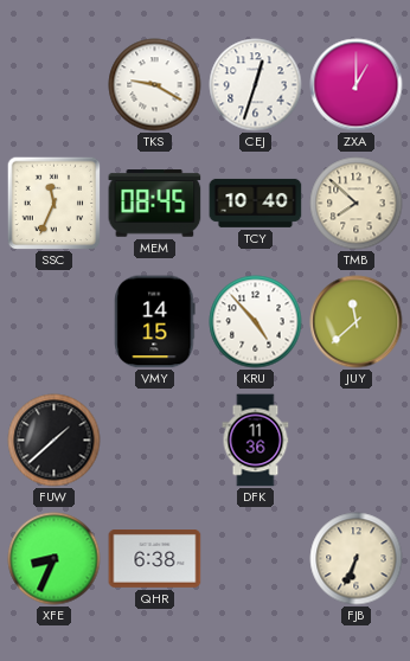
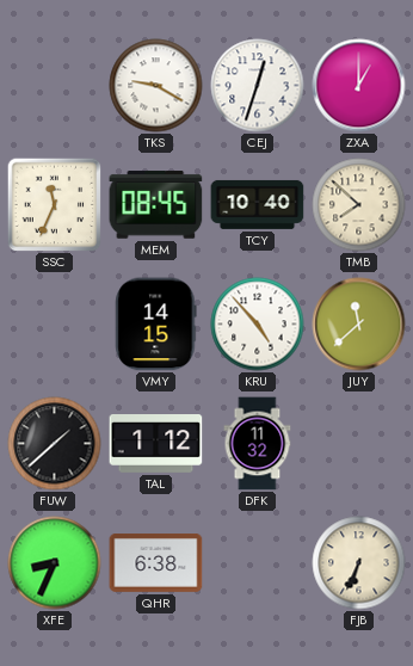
TAL: none -> 1:12 (156, 444)
DFK: 11:36 -> 11:32 (258, 444)
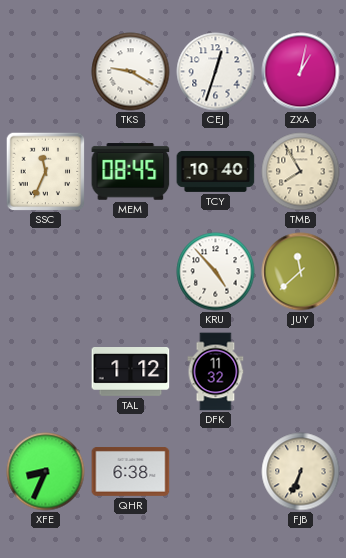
ZXA: 1:00 -> 1:02 (301, 72)
TMB: 7:52 -> 7:55 (301, 172)
VMY: 14:15 -> none (156, 325)
FUW: 1:38 -> none (55, 444)
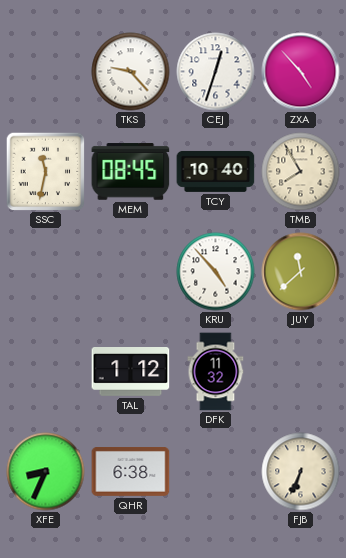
TKS: 9:20 -> 9:23 (131, 72)
ZXA: 1:02 -> 4:53 (301, 72)
SSC: 11:34 -> 11:32 (45, 171)
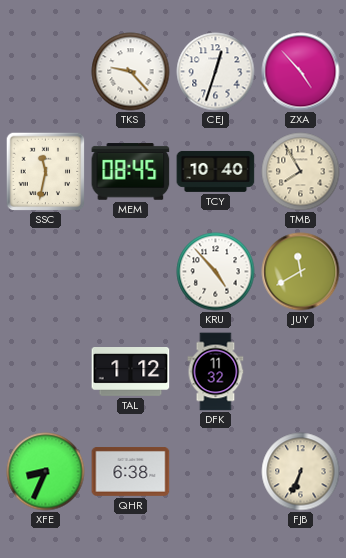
JUY: 11:38 -> 11:40 (301, 272)
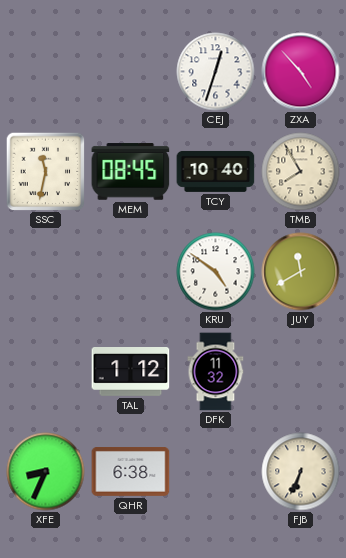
TKS: 9:23 -> none (131, 72)
KRU: 4:53 -> 4:51 (216, 272)
